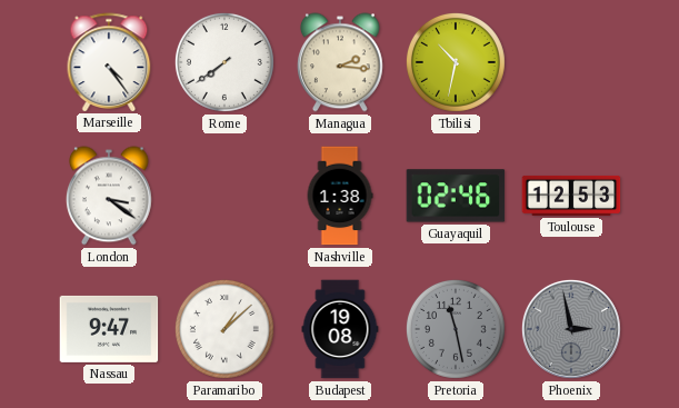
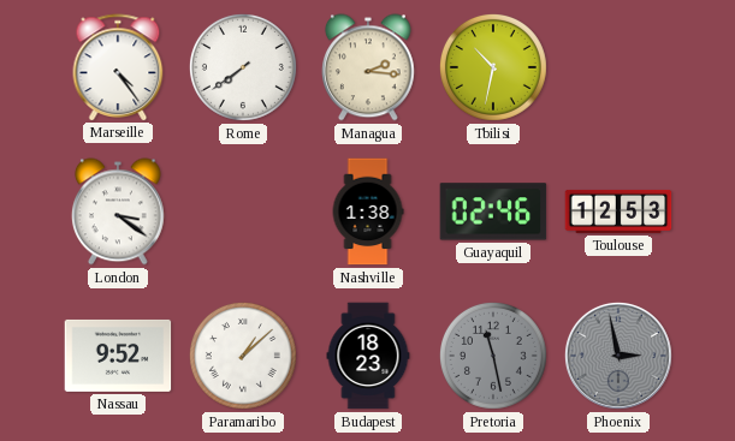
Nassau: 9:47 -> 9:52 (118, 356)
Budapest: 19:08 -> 18:23 (368, 356)
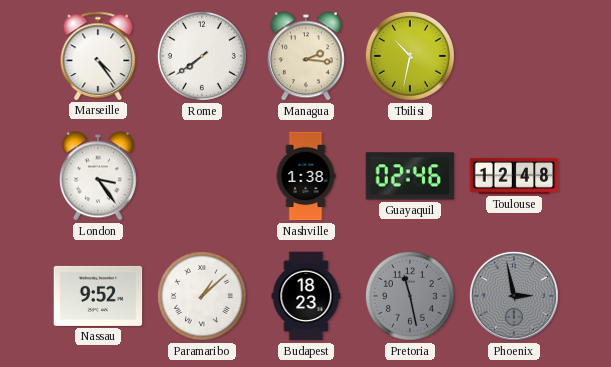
London: 3:21 -> 3:24 (98, 176)
Toulouse: 12:53 -> 12:48 (514, 176)
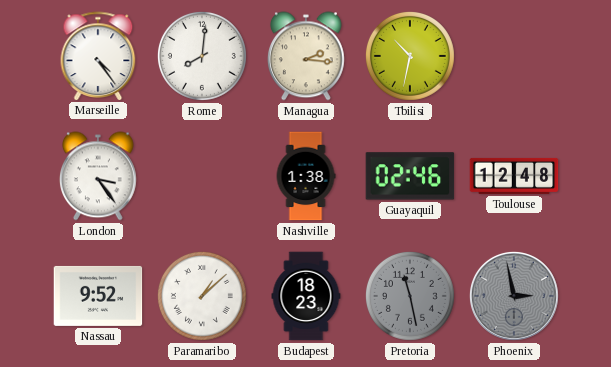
Rome: 7:39 -> 8:01 (202, 56)
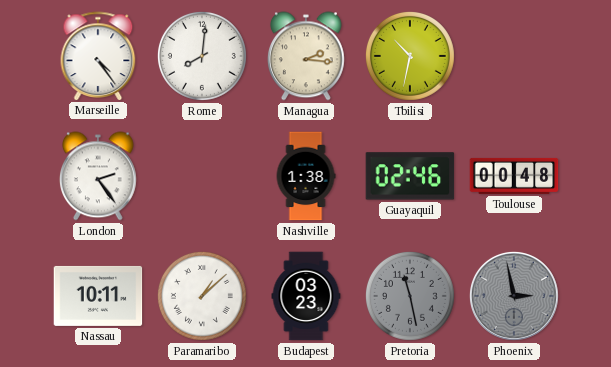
London: 3:24 -> 2:24 (98, 176)
Toulouse: 12:48 -> 00:48 (514, 176)
Nassau: 9:52 -> 10:11 (98, 296)
Budapest: 18:23 -> 03:23 (306, 296)
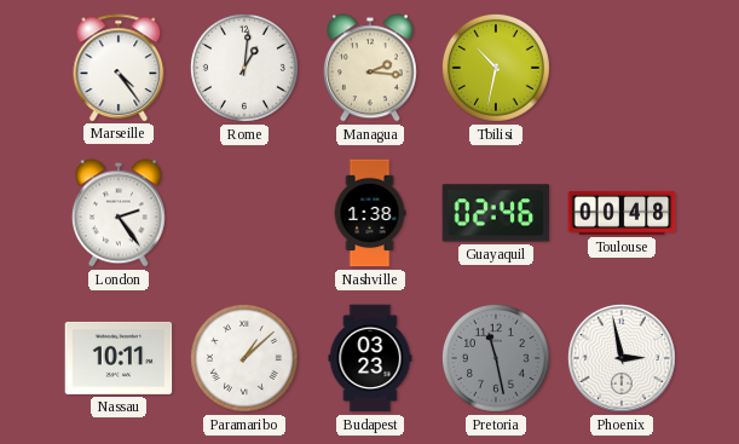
Rome: 8:01 -> 1:01 (244, 68)
Phoenix dial: grey -> white (622, 358)
